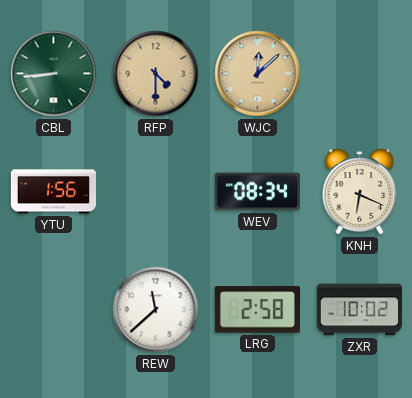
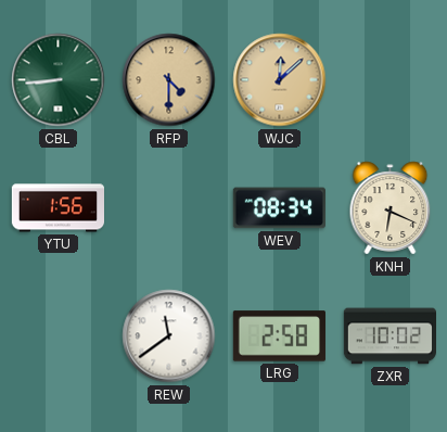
REW: 11:38 -> 11:39 (169, 336)
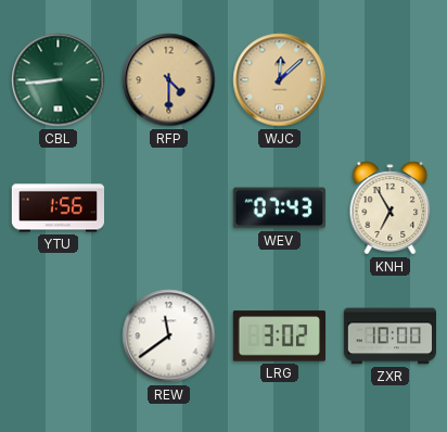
WEV: 08:34 -> 07:43 (279, 208)
KNH: 6:19 -> 6:55 (391, 208)
LRG: 2:58 -> 3:02 (279, 336)
ZXR: 10:02 -> 10:00 (389, 336)
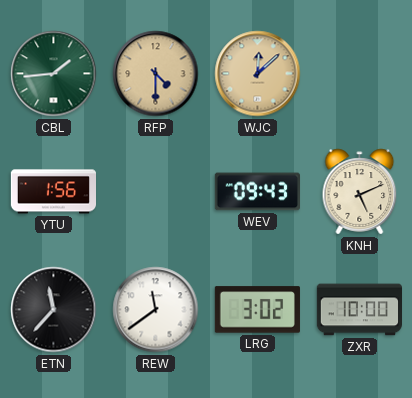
CBL: 8:44 -> 1:44 (54, 74)
WEV: 07:43 -> 09:43 (257, 192)
KNH: 6:55 -> 5:11 (360, 192)
ETN: none -> 11:37 (54, 310)
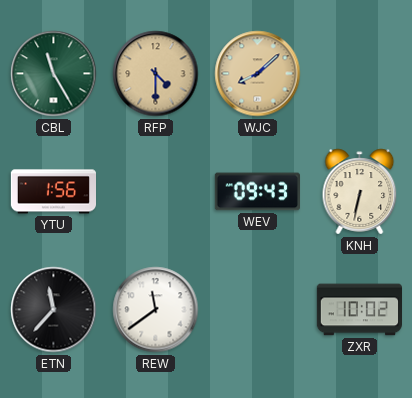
CBL: 1:44 -> 11:25 (54, 74)
WJC: 12:08 -> 8:08 (258, 74)
KNH: 5:11 -> 6:32 (360, 192)
LRG: 3:02 -> none (257, 310)
ZXR: 10:00 -> 10:02 (359, 310)
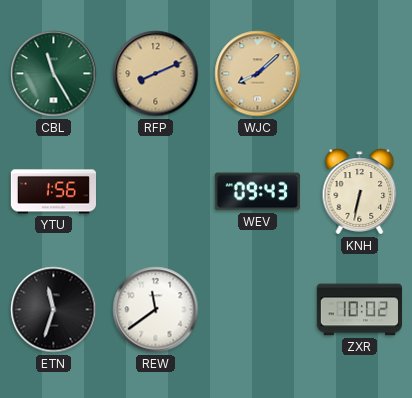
RFP: 4:30 -> 8:11 (156, 74)
ETN: 11:37 -> 11:33 (54, 310)
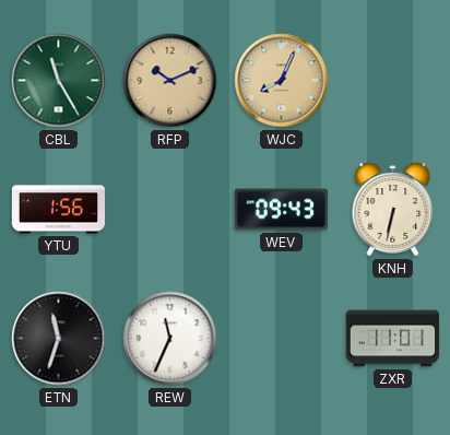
RFP: 8:11 -> 10:11 (170, 81)
WJC: 8:08 -> 8:04 (282, 81)
REW: 11:39 -> 11:34 (170, 339)
ZXR: 10:02 -> 11:01 (392, 339)
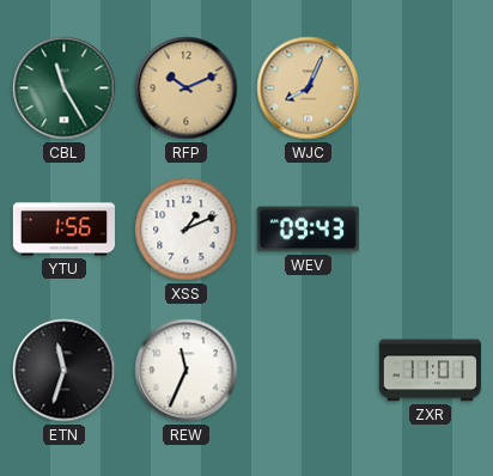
XSS: none -> 1:11 (187, 230)
KNH: 6:32 -> none (393, 210)
